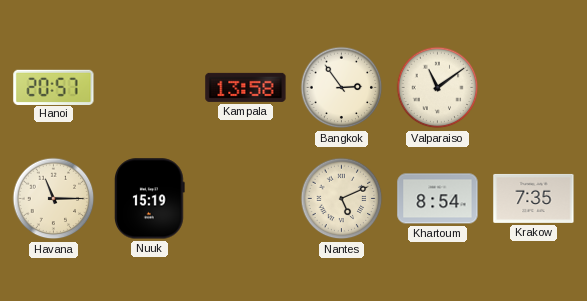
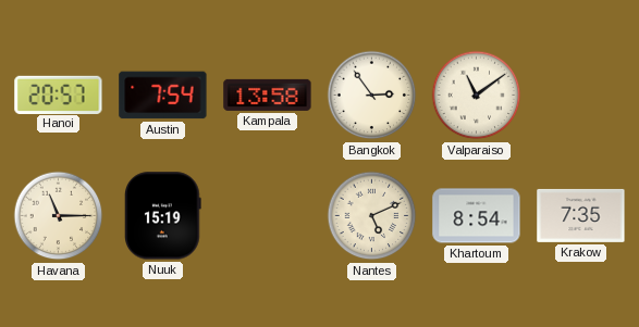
Austin: none -> 7:54 (163, 96)
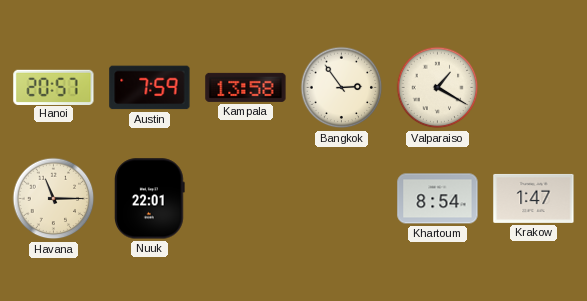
Austin: 7:54 -> 7:59 (150, 88)
Valparaiso: 11:09 -> 1:20 (438, 88)
Nuuk: 15:19 -> 22:01 (150, 199)
Nantes: 5:11 -> none (372, 216)
Krakow: 7:35 -> 1:47 (534, 198)
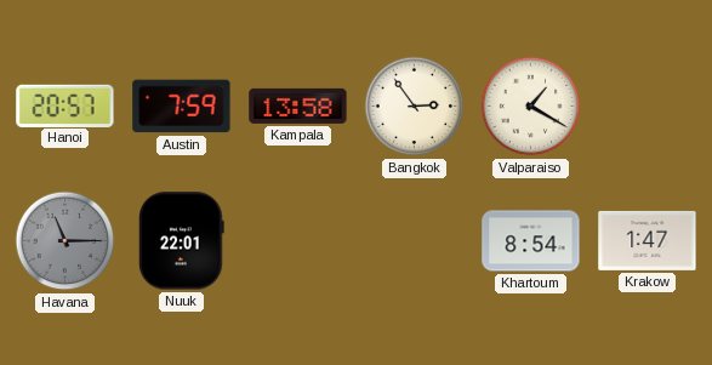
Havana dial: cream -> grey (65, 241)
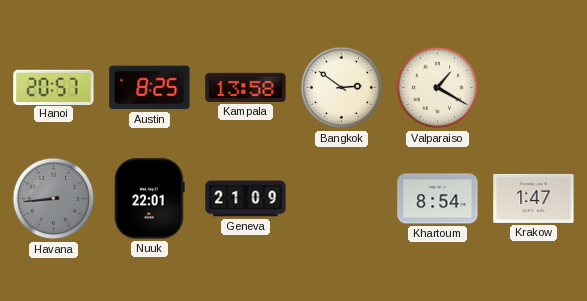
Austin: 7:59 -> 8:25 (150, 88)
Bangkok: 2:54 -> 2:51 (342, 88)
Havana: 11:15 -> 8:44 (54, 199)
Geneva: none -> 21:09 (246, 199)
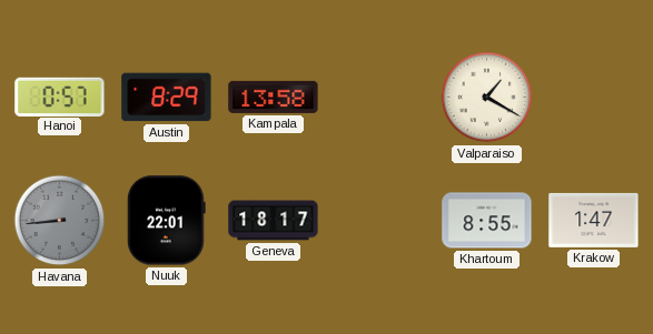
Hanoi: 20:57 -> 0:57 (60, 97)
Austin: 8:25 -> 8:29 (167, 98)
Bangkok: 2:51 -> none (342, 88)
Geneva: 21:09 -> 18:17 (274, 221)
Khartoum: 8:54 -> 8:55 (487, 221)
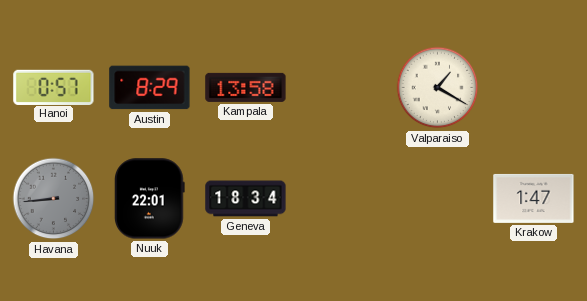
Geneva: 18:17 -> 18:34 (246, 199)
Khartoum: 8:55 -> none (487, 221)
